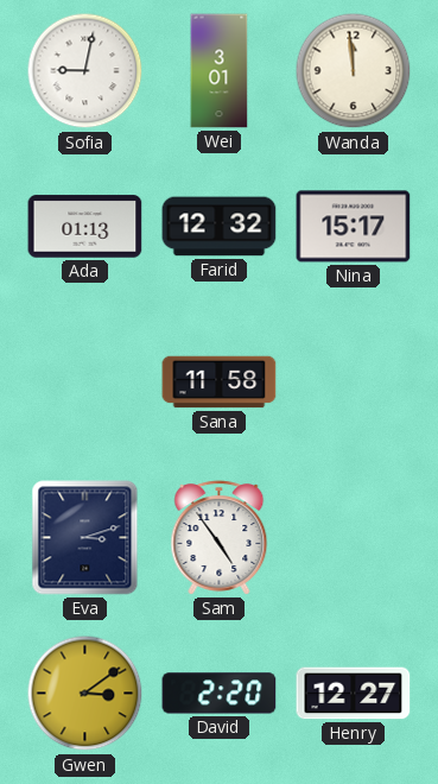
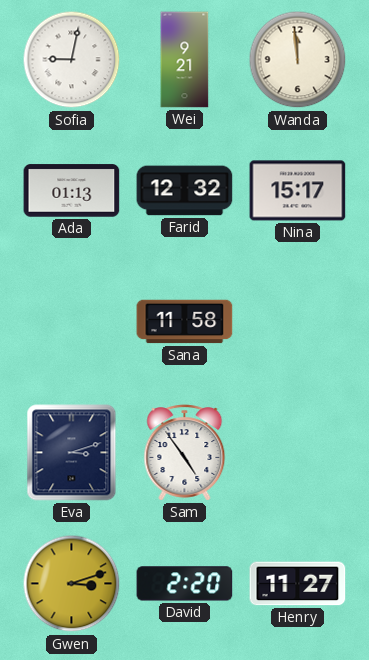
Wei: 3:01 -> 9:21 (185, 60)
Gwen: 3:09 -> 3:12 (72, 584)
Henry: 12:27 -> 11:27 (298, 584)
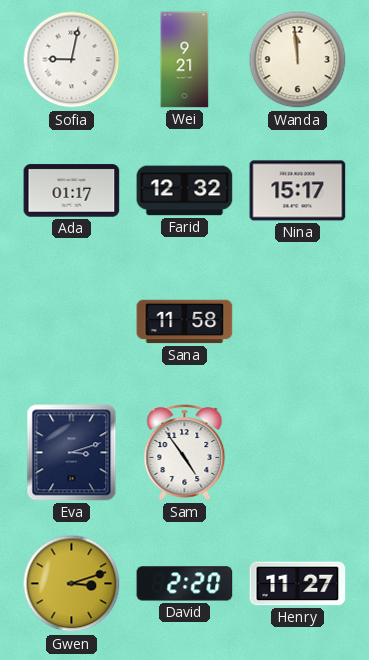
Ada: 01:13 -> 01:17 (72, 191)
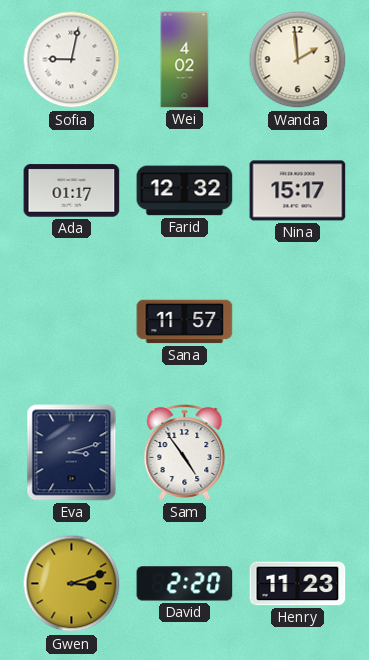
Wei: 9:21 -> 4:02 (185, 60)
Wanda: 11:59 -> 1:59 (298, 60)
Sana: 11:58 -> 11:57 (185, 322)
Henry: 11:27 -> 11:23 (298, 584)
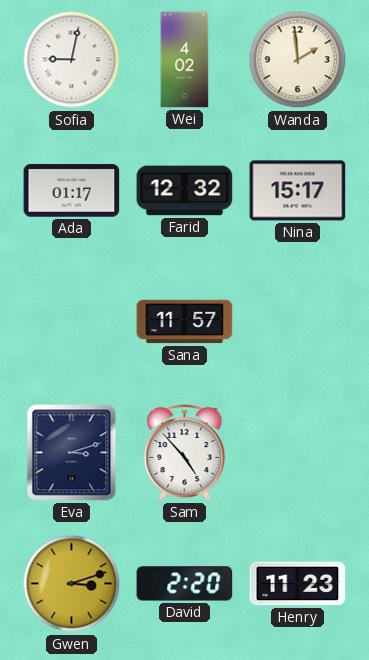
Sam: 4:54 -> 4:53 (185, 453)
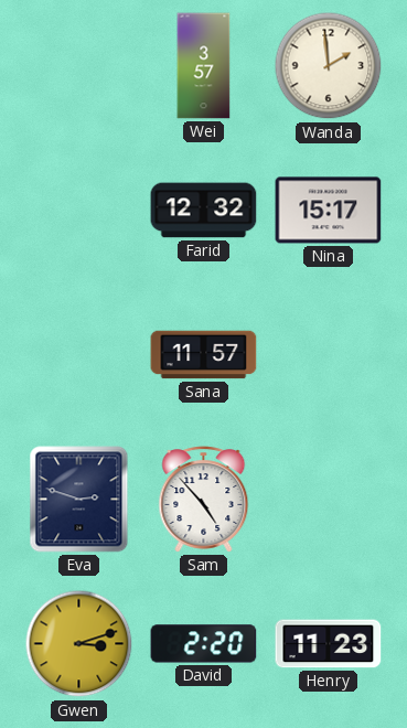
Sofia: 9:02 -> none (72, 60)
Wei: 4:02 -> 3:57 (204, 66)
Ada: 01:17 -> none (72, 191)
Eva: 3:12 -> 2:48 (79, 500)
